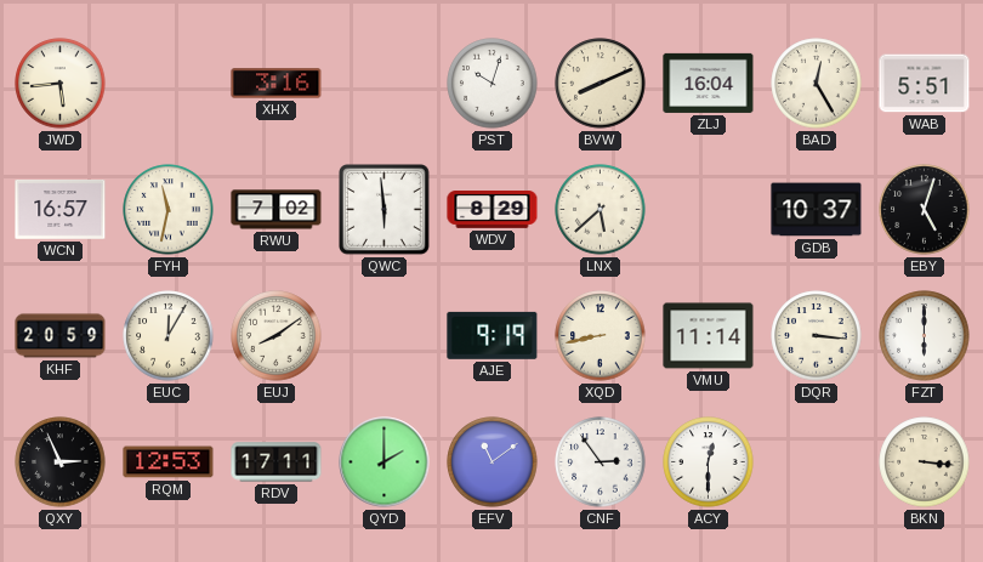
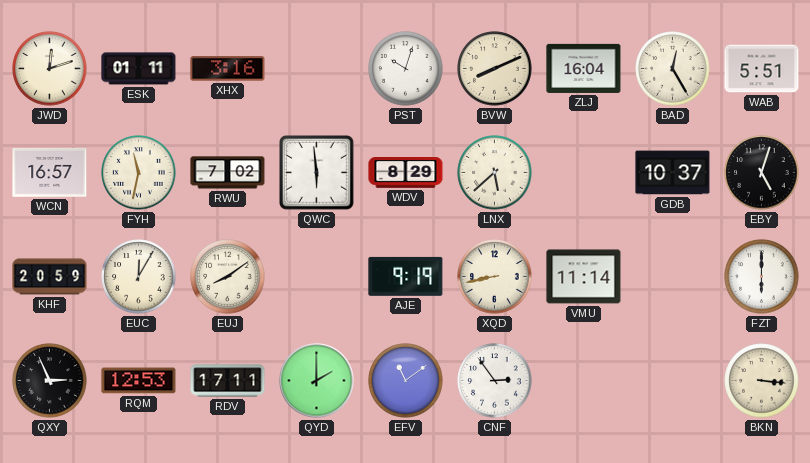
JWD: 5:44 -> 12:12 (50, 69)
ESK: none -> 01:11 (139, 69)
DQR: 3:16 -> none (817, 336)
ACY: 12:30 -> none (709, 462)
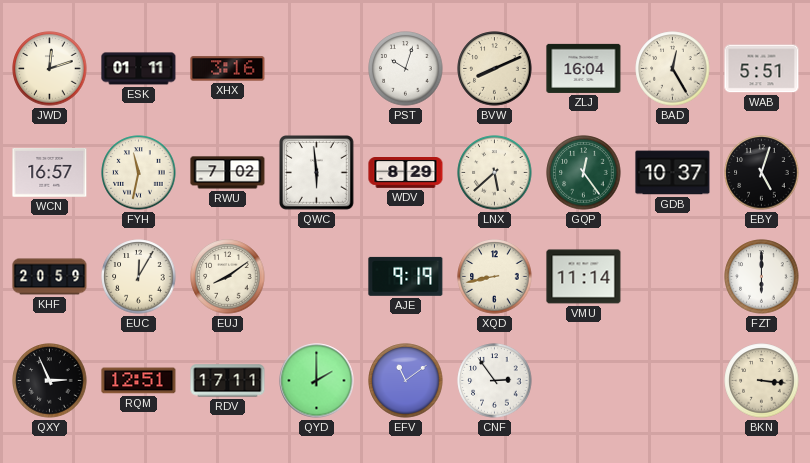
GQP: none -> 12:24 (584, 173)
RQM: 12:53 -> 12:51 (139, 381)
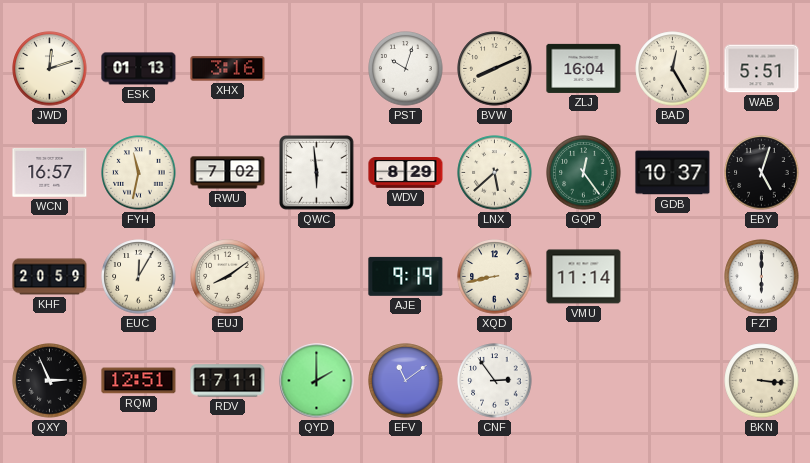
ESK: 01:11 -> 01:13 (139, 69)
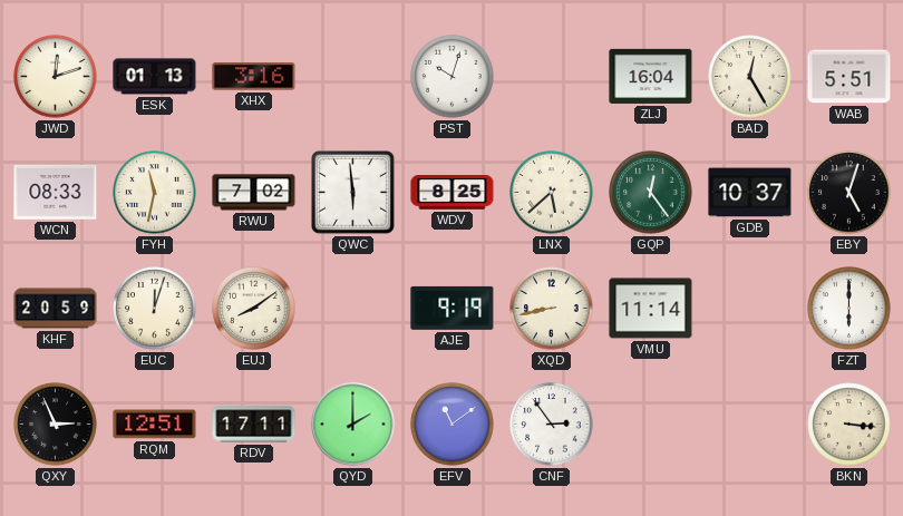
BVW: 8:11 -> none (495, 69)
WCN: 16:57 -> 08:33 (56, 193)
WDV: 8:29 -> 8:25 (453, 193)
EUC: 12:05 -> 12:03 (155, 309)
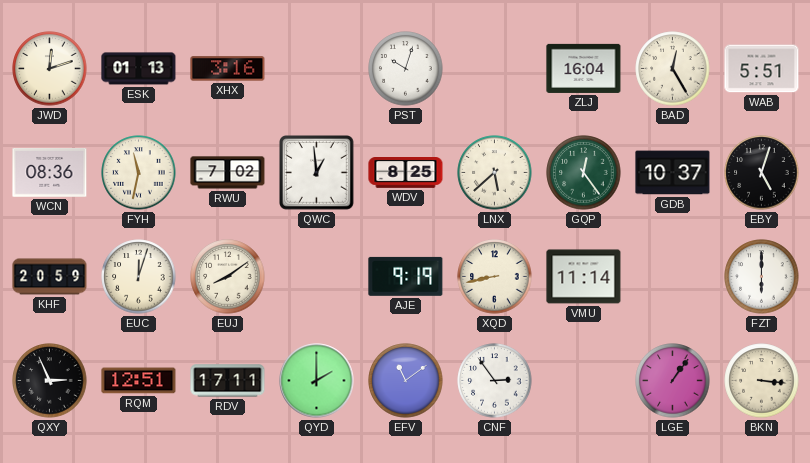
WCN: 08:33 -> 08:36 (50, 173)
QWC: 5:59 -> 12:59 (317, 173)
LGE: none -> 1:06 (673, 381)
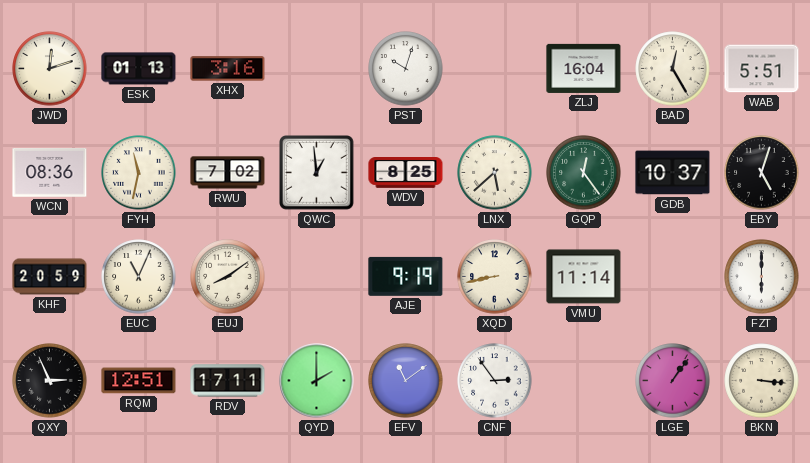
EUC: 12:03 -> 11:04 (139, 277)
